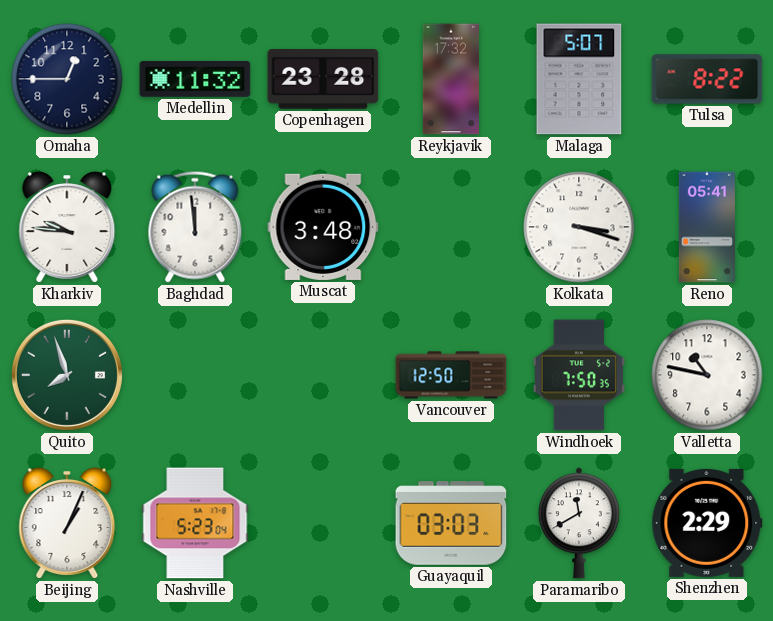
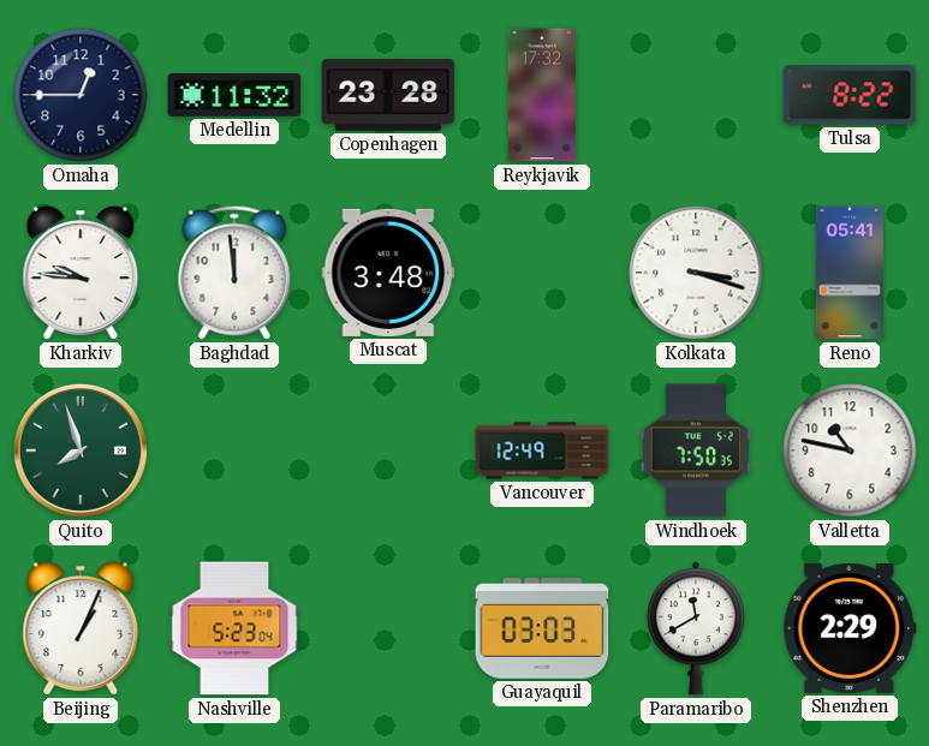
Malaga: 5:07 -> none (579, 79)
Vancouver: 12:50 -> 12:49 (542, 450)
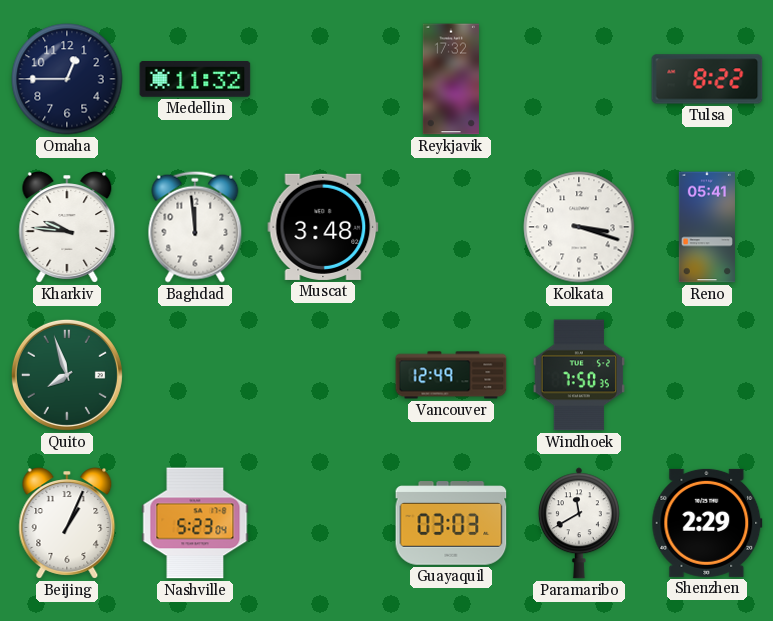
Copenhagen: 23:28 -> none (388, 96)
Valletta: 10:47 -> none (850, 450)
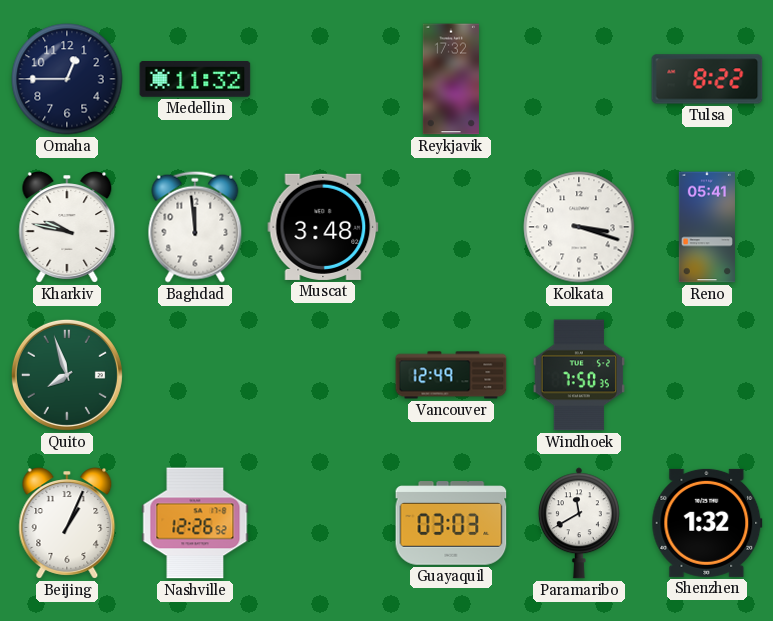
Kharkiv: 9:46 -> 9:47 (67, 227)
Nashville: 5:23 -> 12:26 (195, 523)
Shenzhen: 2:29 -> 1:32 (707, 523)
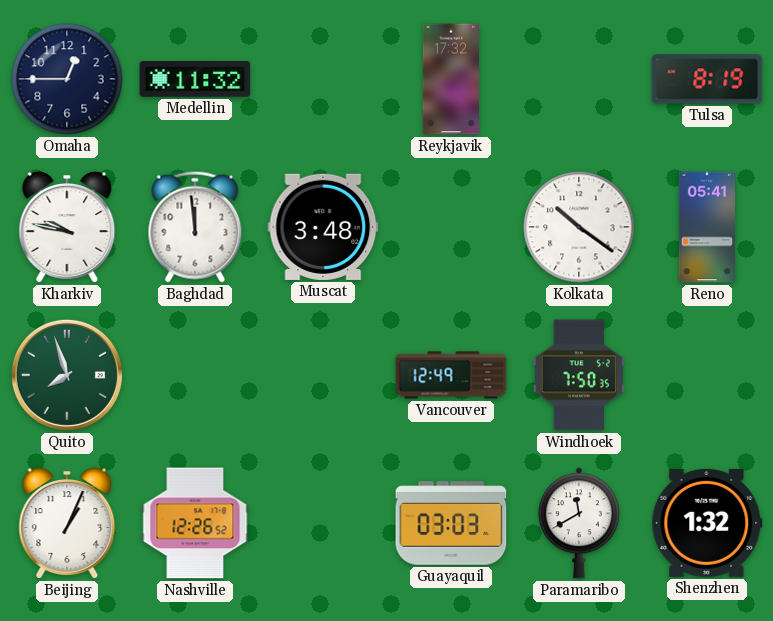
Tulsa: 8:22 -> 8:19 (707, 79)
Kolkata: 3:18 -> 10:21 (579, 227)
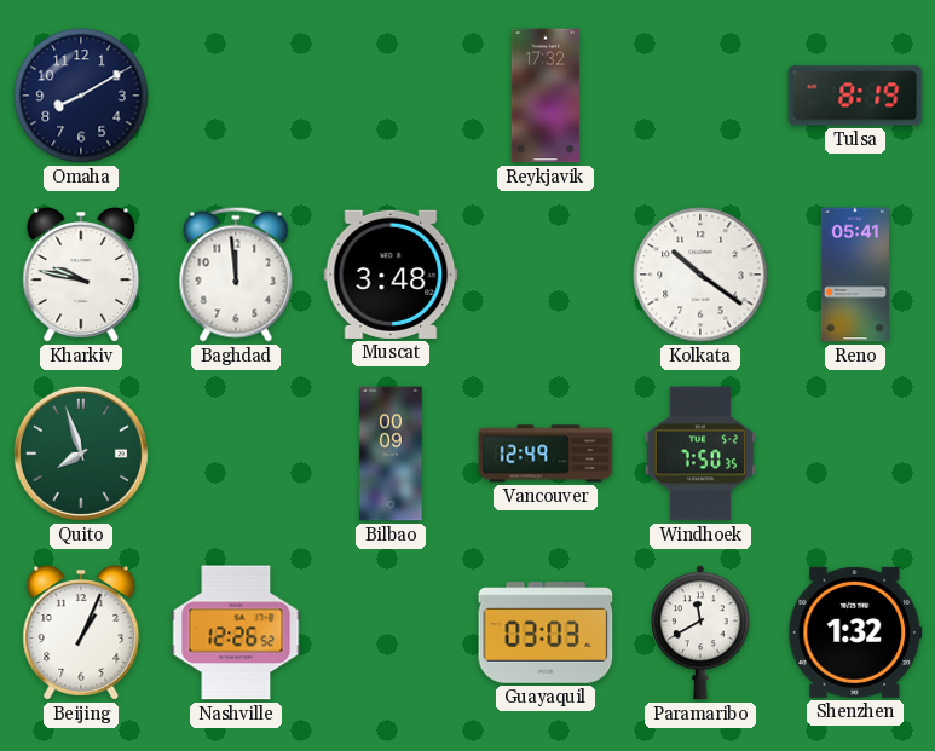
Omaha: 12:45 -> 8:10 (81, 96)
Medellin: 11:32 -> none (195, 80)
Bilbao: none -> 00:09 (391, 454)
